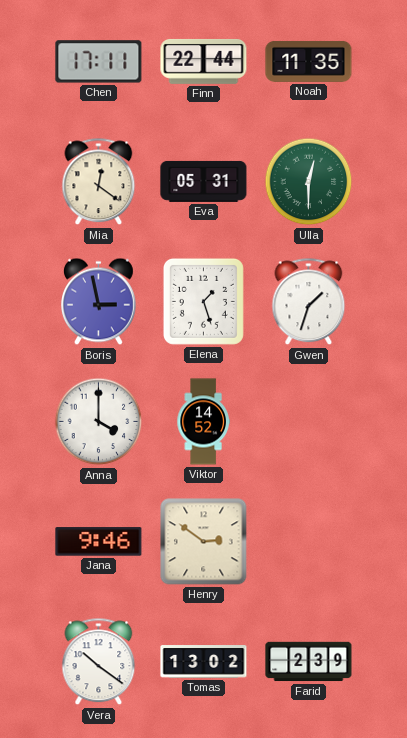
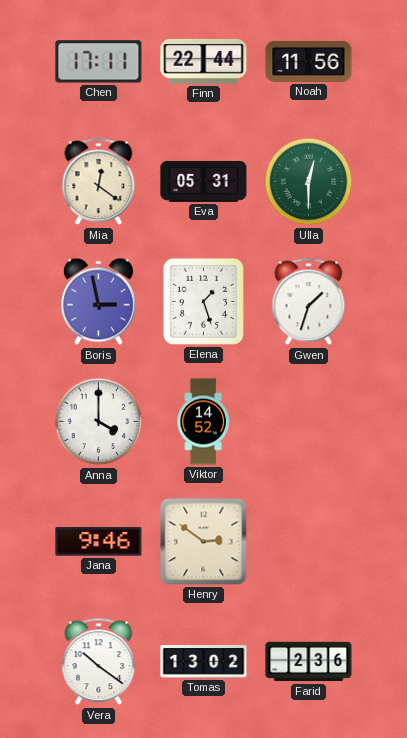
Noah: 11:35 -> 11:56 (309, 61)
Farid: 2:39 -> 2:36 (309, 662)
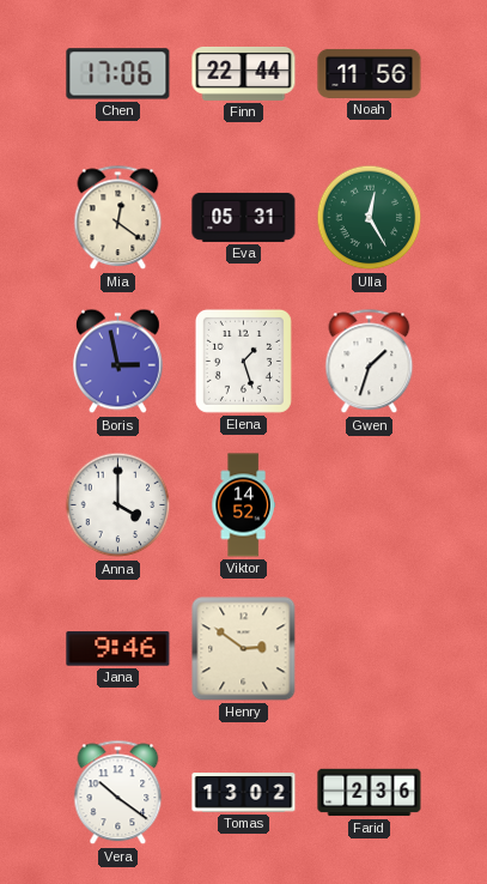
Chen: 17:11 -> 17:06 (118, 74)
Ulla: 12:30 -> 12:25 (370, 218)
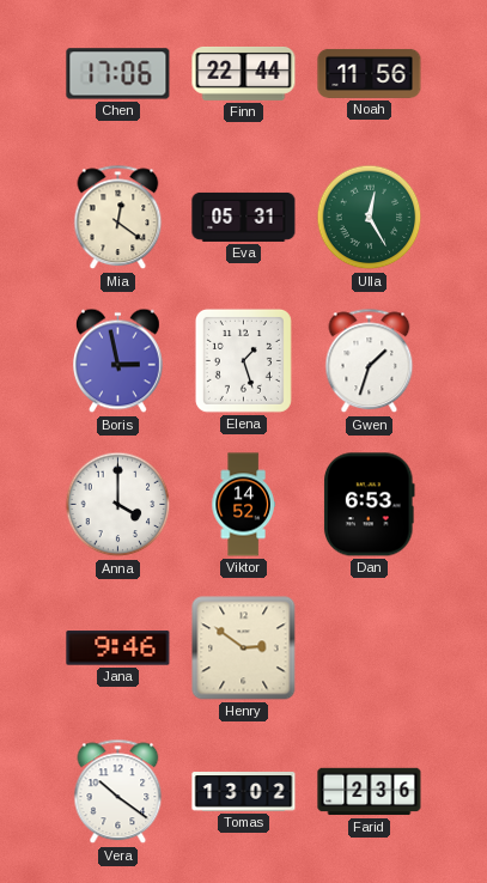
Dan: none -> 6:53 (369, 505)
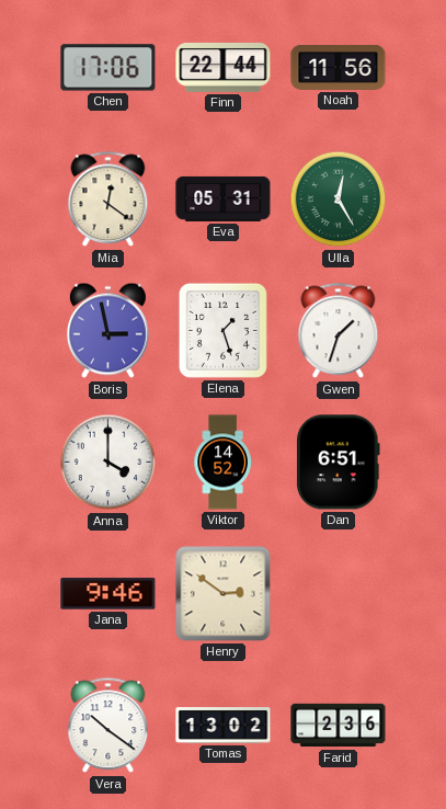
Dan: 6:53 -> 6:51 (338, 463)
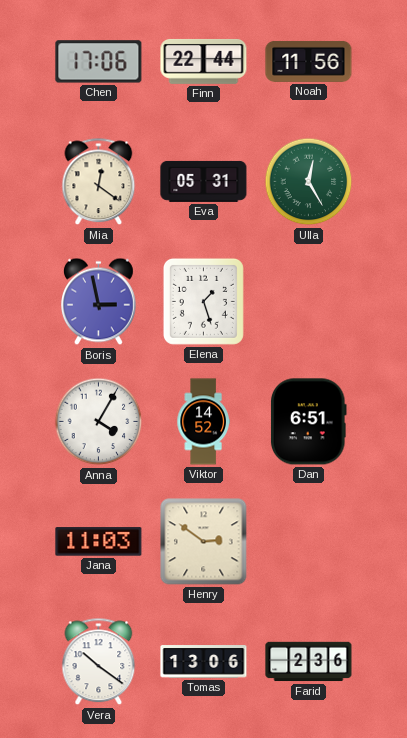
Gwen: 1:33 -> none (339, 331)
Anna: 4:00 -> 4:05 (99, 422)
Jana: 9:46 -> 11:03 (99, 542)
Tomas: 13:02 -> 13:06 (204, 662)
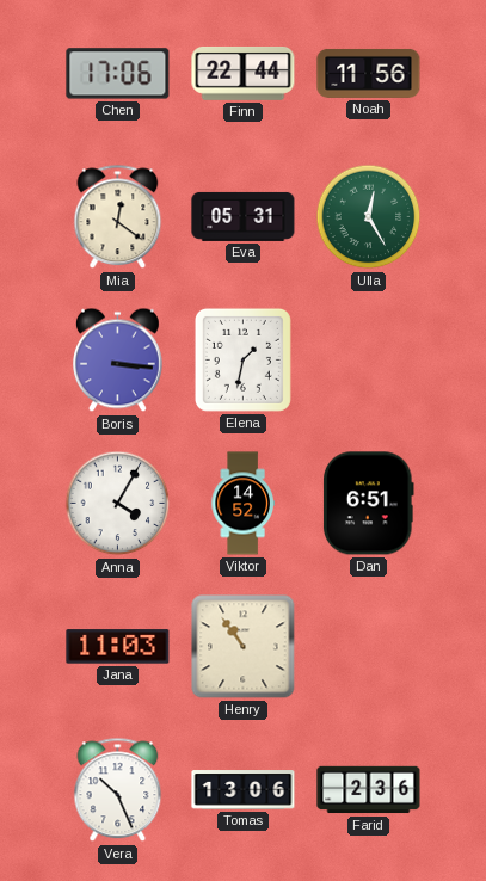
Boris: 2:58 -> 3:16 (118, 361)
Elena: 1:27 -> 1:32 (242, 359)
Henry: 2:51 -> 10:54 (244, 647)
Vera: 10:21 -> 10:26 (118, 790)
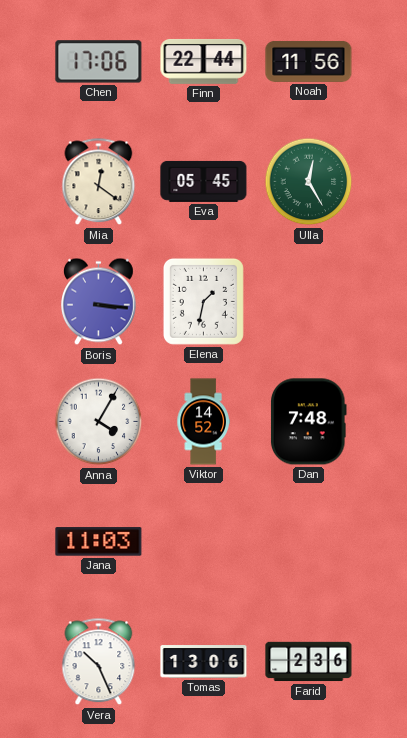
Eva: 05:31 -> 05:45 (204, 181)
Dan: 6:51 -> 7:48 (308, 422)
Henry: 10:54 -> none (244, 647)
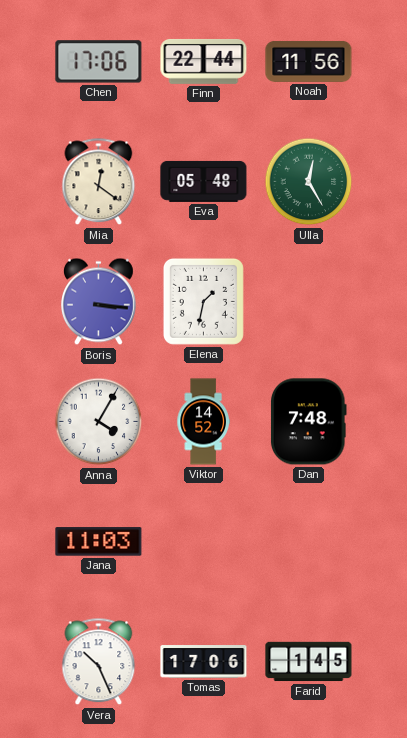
Eva: 05:45 -> 05:48 (204, 181)
Tomas: 13:06 -> 17:06 (204, 662)
Farid: 2:36 -> 1:45 (309, 662)
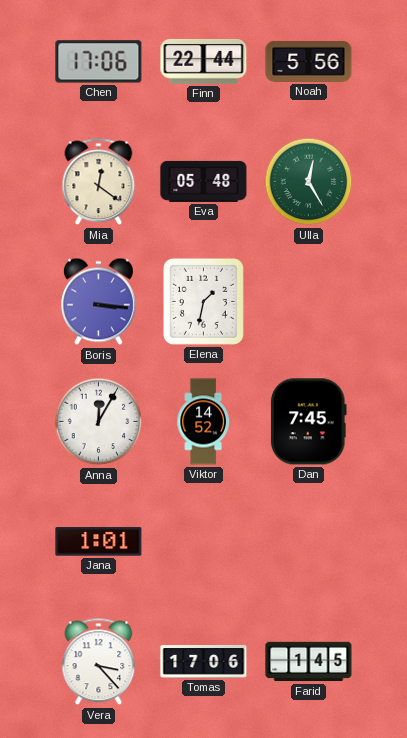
Noah: 11:56 -> 5:56 (309, 61)
Anna: 4:05 -> 12:05 (99, 422)
Dan: 7:48 -> 7:45 (308, 422)
Jana: 11:03 -> 1:01 (99, 542)
Vera: 10:26 -> 3:23 (99, 662)
